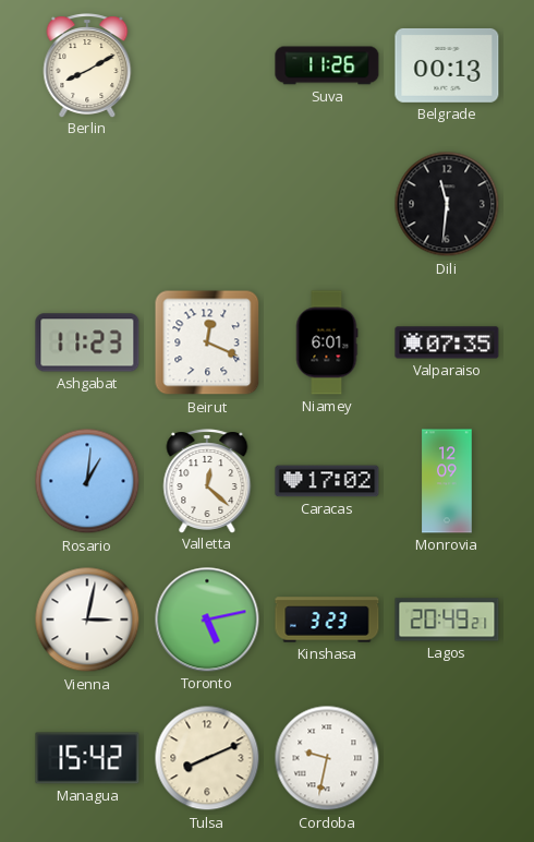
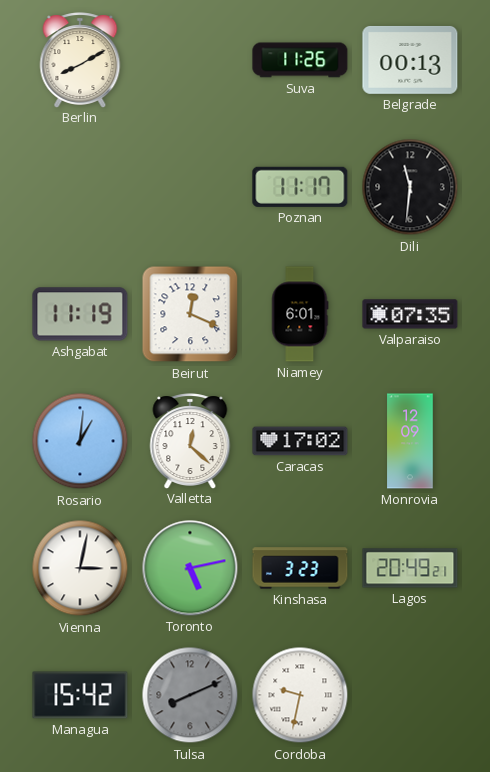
Poznan: none -> 11:17 (300, 187)
Ashgabat: 11:23 -> 11:19 (80, 314)
Tulsa dial: cream -> grey (190, 695)
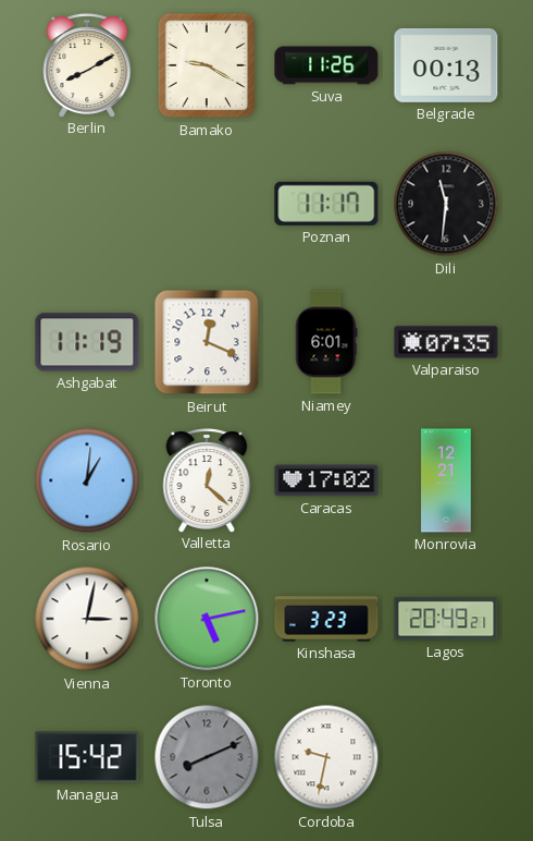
Bamako: none -> 9:20 (207, 65)
Monrovia: 12:09 -> 12:21 (446, 480)
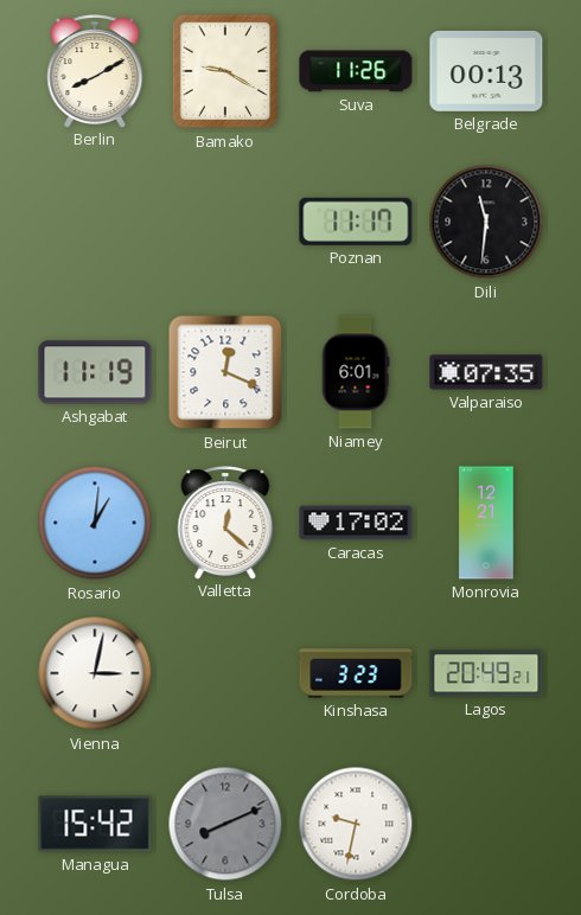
Toronto: 5:13 -> none (207, 619)
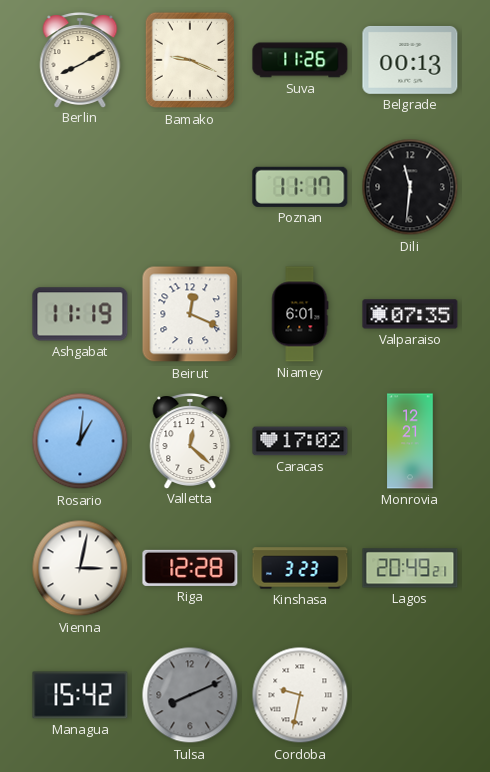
Bamako: 9:20 -> 9:19 (190, 60)
Riga: none -> 12:28 (190, 568)
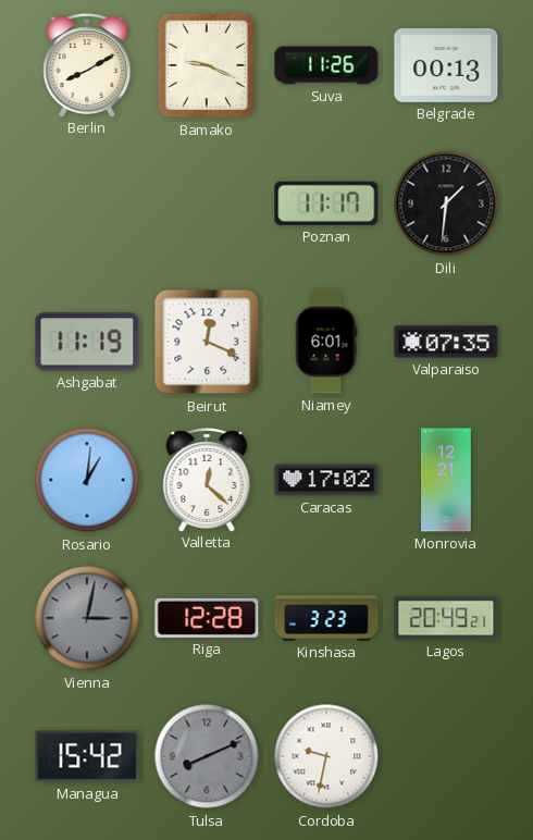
Dili: 11:31 -> 1:31 (446, 203)
Vienna dial: white -> grey (87, 618)
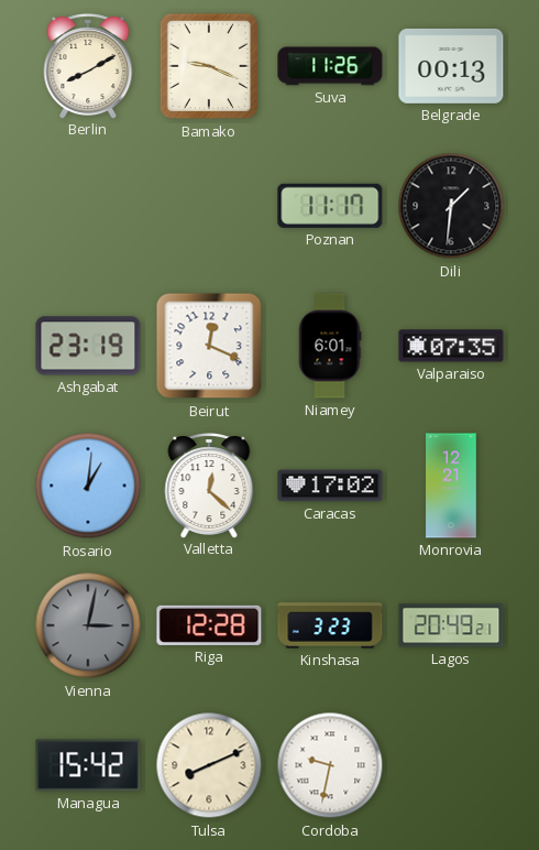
Ashgabat: 11:19 -> 23:19 (88, 346)
Tulsa dial: grey -> cream (209, 765)
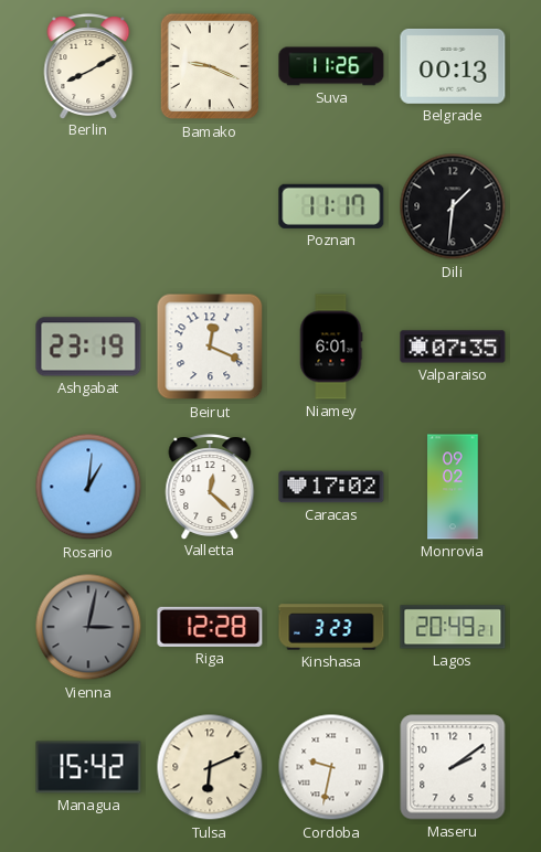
Monrovia: 12:21 -> 09:02 (453, 487)
Tulsa: 8:11 -> 6:11 (210, 767)
Maseru: none -> 2:09 (453, 767)
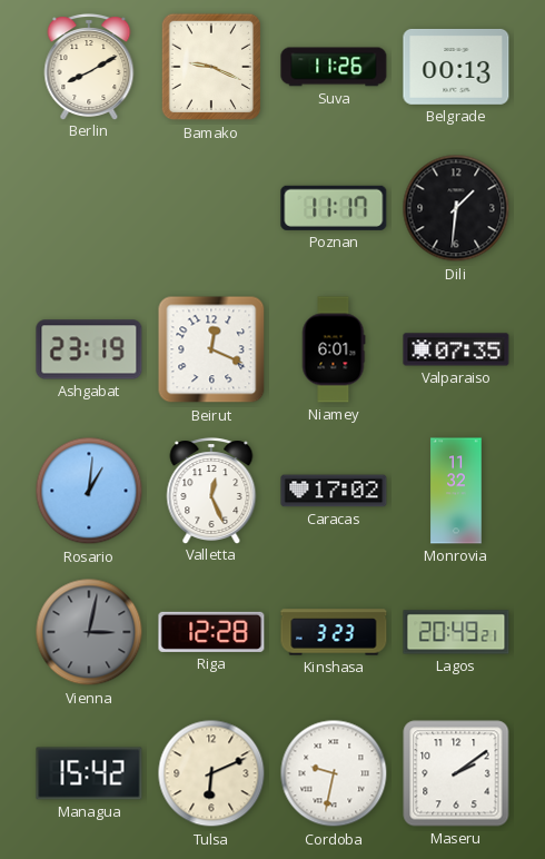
Valletta: 12:22 -> 12:26 (211, 491)
Monrovia: 09:02 -> 11:32 (456, 491)
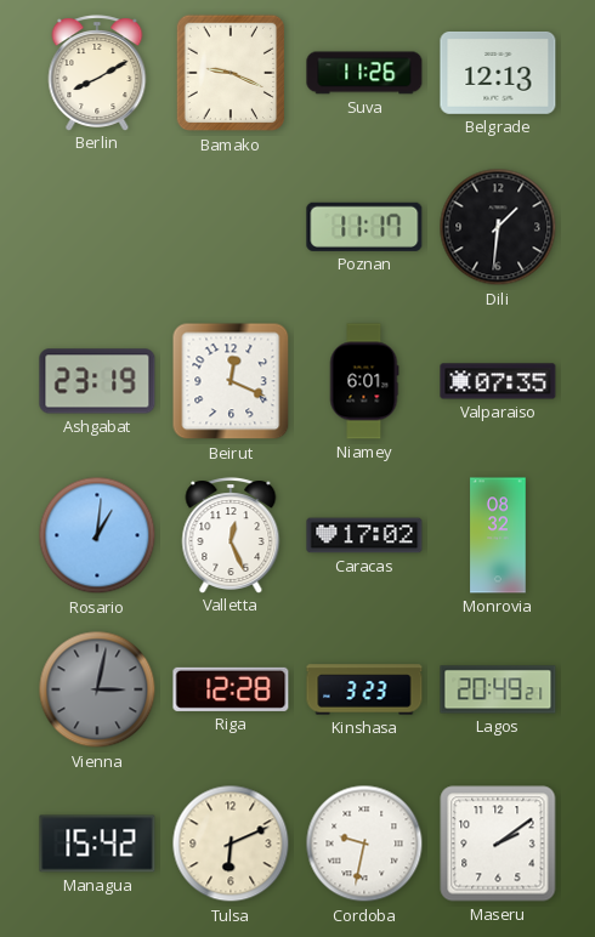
Belgrade: 00:13 -> 12:13 (498, 73)
Monrovia: 11:32 -> 08:32 (498, 535)
